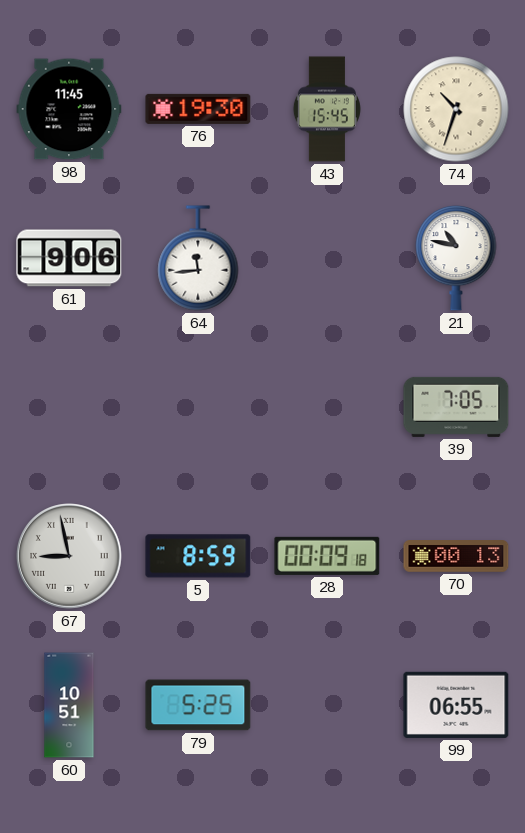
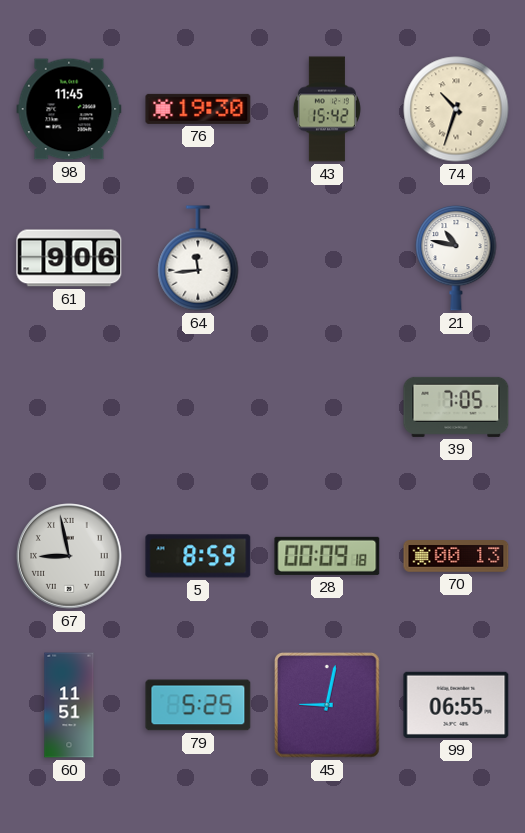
43: 15:45 -> 15:42 (327, 109)
60: 10:51 -> 11:51 (69, 705)
45: none -> 9:02 (327, 705)
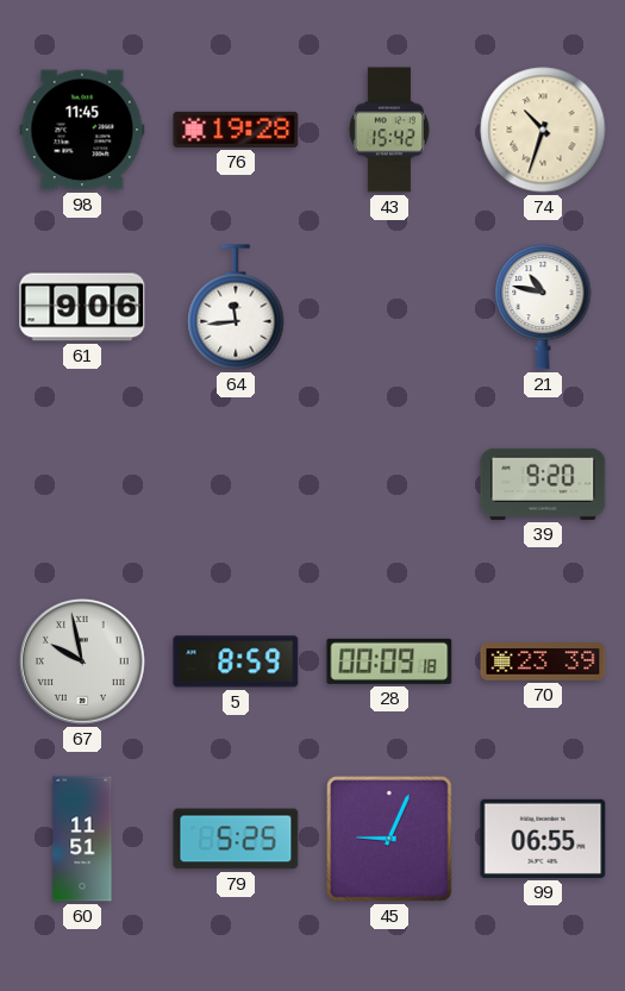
76: 19:30 -> 19:28 (236, 130)
39: 7:05 -> 9:20 (543, 484)
67: 8:58 -> 9:58 (82, 661)
70: 00:13 -> 23:39 (543, 661)
45: 9:02 -> 9:04 (389, 839)
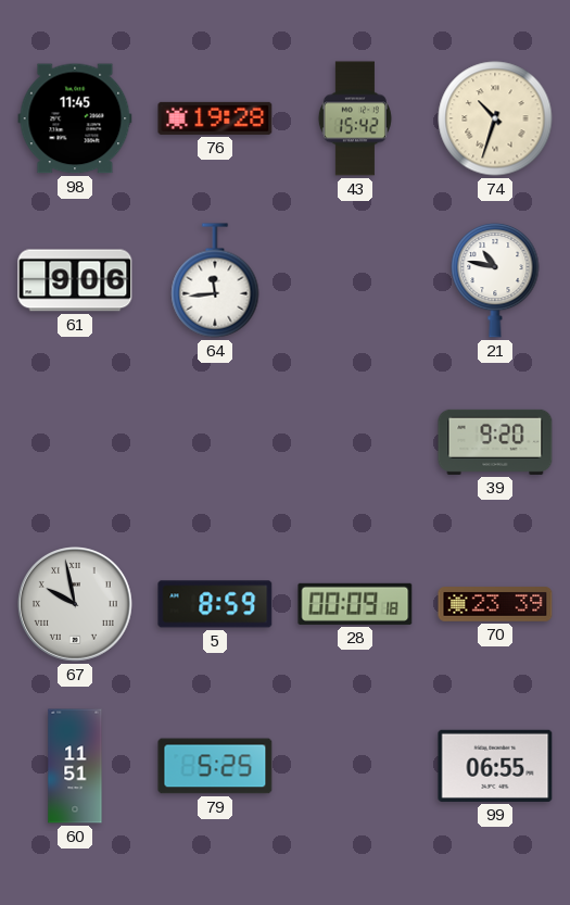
45: 9:04 -> none (389, 839)
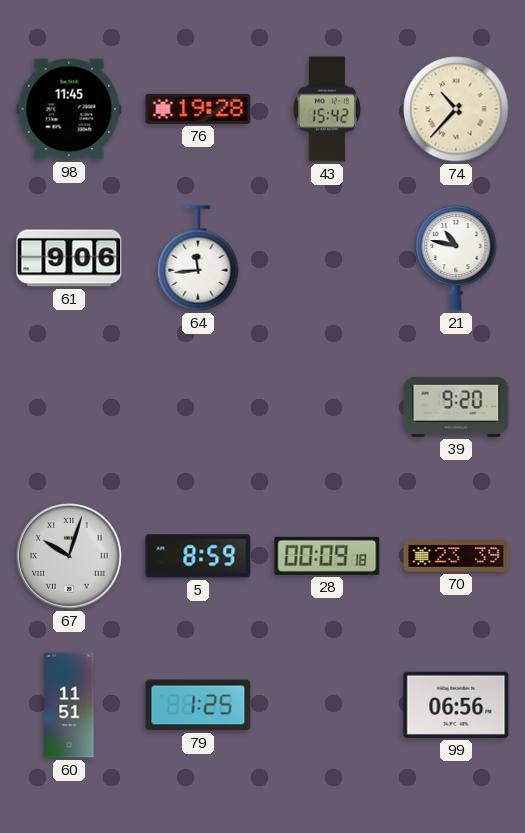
74: 10:33 -> 10:37 (456, 109)
67: 9:58 -> 10:03 (69, 556)
79: 5:25 -> 1:25 (198, 705)
99: 06:55 -> 06:56 (456, 705)
